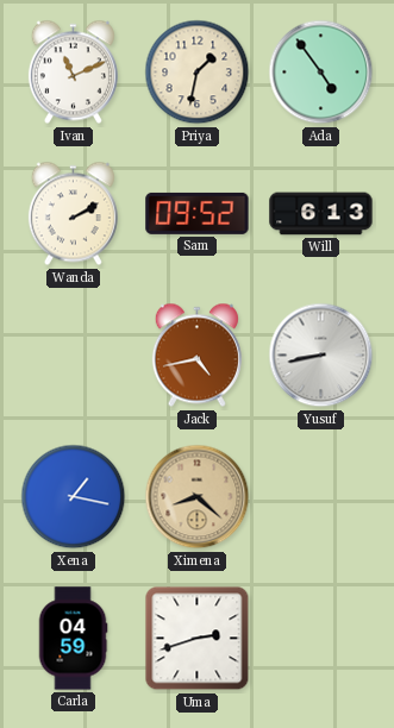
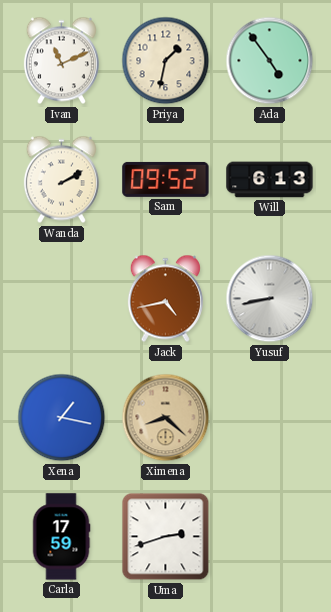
Carla: 04:59 -> 17:59 (61, 537)
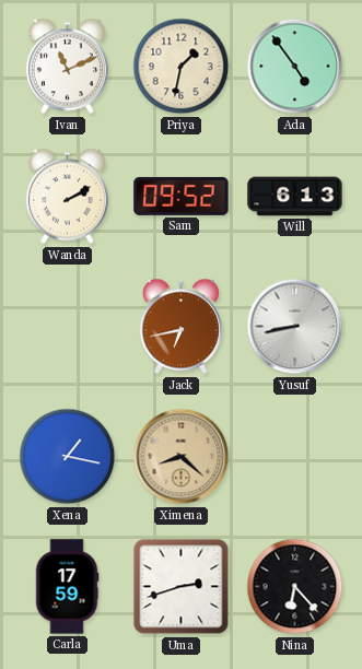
Jack: 4:43 -> 6:43 (180, 327)
Nina: none -> 6:23 (295, 587)
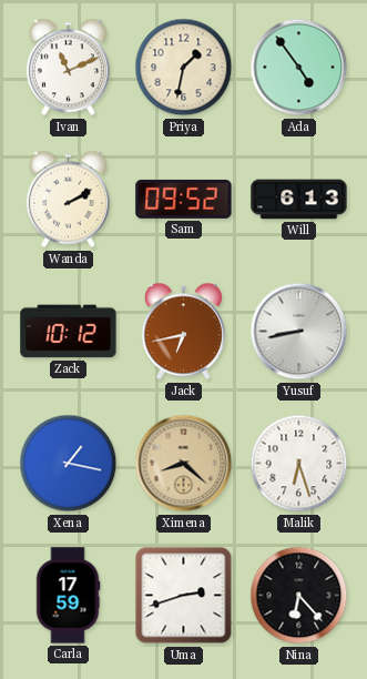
Zack: none -> 10:12 (69, 332)
Malik: none -> 6:27 (299, 464)
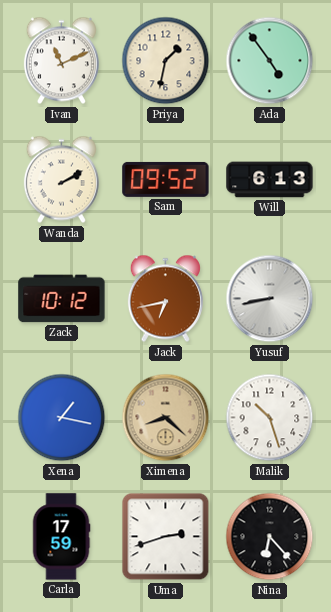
Malik: 6:27 -> 10:27 (270, 418)
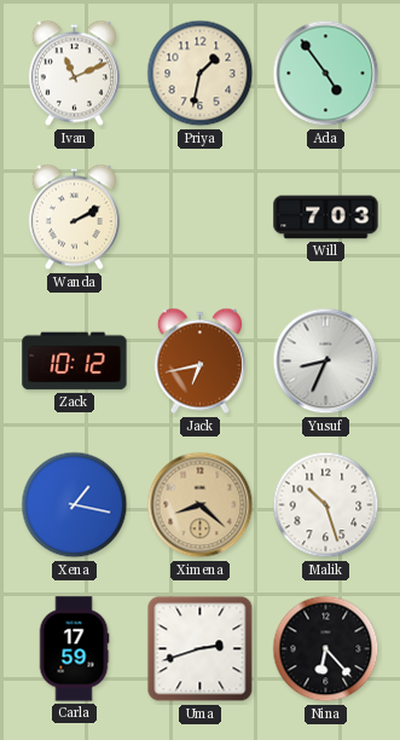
Sam: 09:52 -> none (166, 179)
Will: 6:13 -> 7:03 (326, 218)
Yusuf: 8:43 -> 8:34 (326, 362)
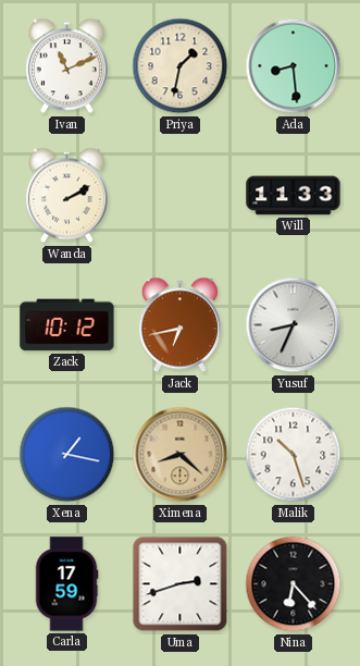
Ada: 4:54 -> 8:29 (294, 66)
Will: 7:03 -> 11:33 (294, 196)
